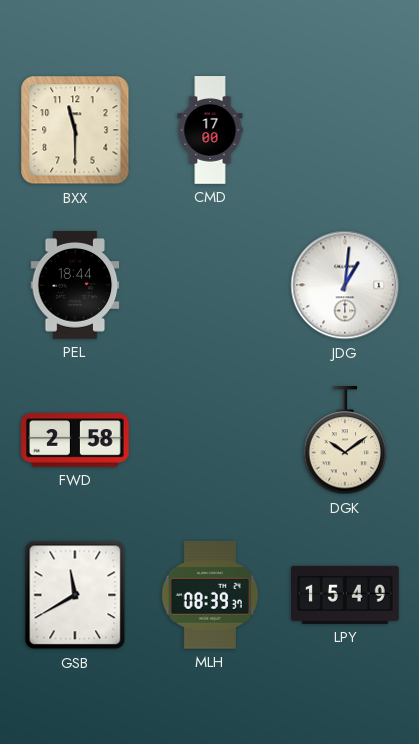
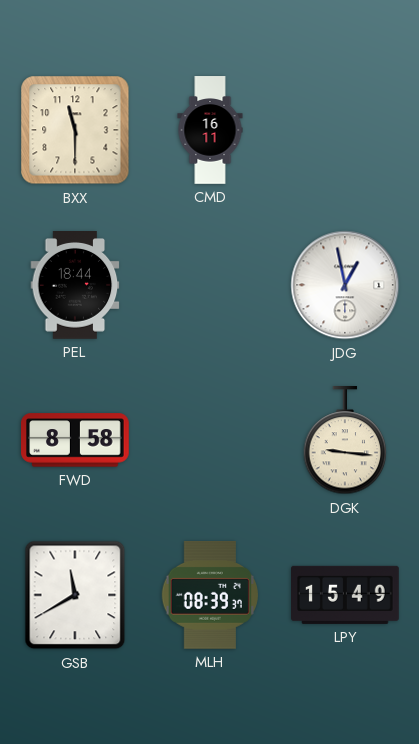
CMD: 17:00 -> 16:11 (210, 130)
JDG: 1:01 -> 12:58 (345, 285)
FWD: 2:58 -> 8:58 (76, 440)
DGK: 10:09 -> 9:16 (345, 441)
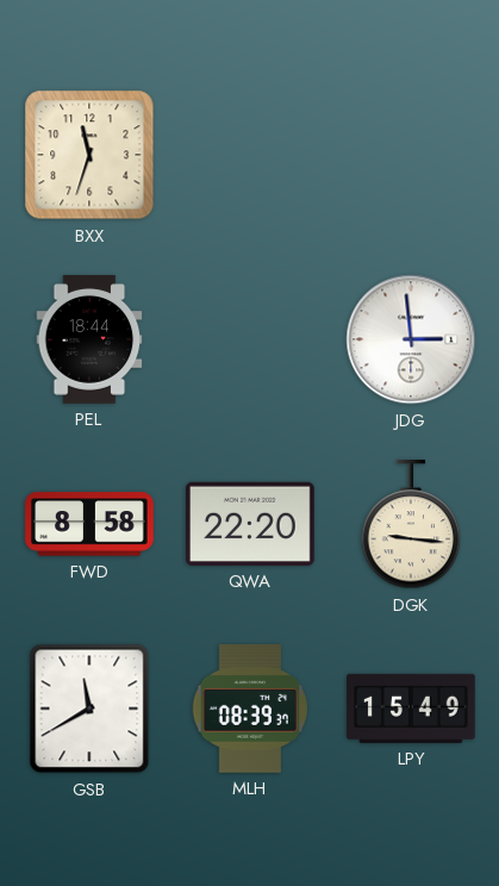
BXX: 11:30 -> 11:33 (89, 155)
CMD: 16:11 -> none (210, 130)
JDG: 12:58 -> 2:59 (411, 339)
QWA: none -> 22:20 (250, 524)
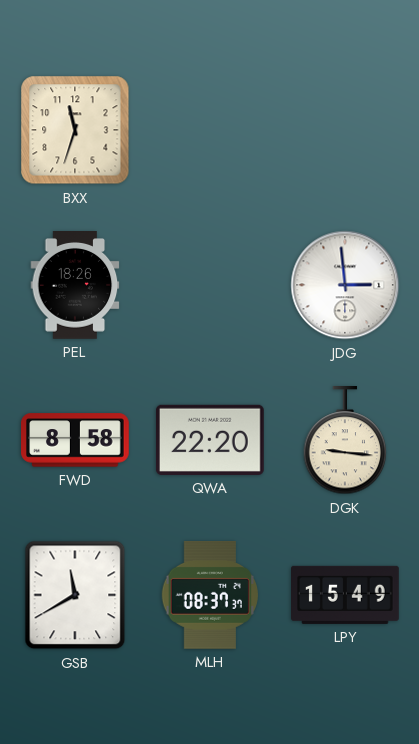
PEL: 18:44 -> 18:26 (75, 286)
MLH: 08:39 -> 08:37 (210, 595)
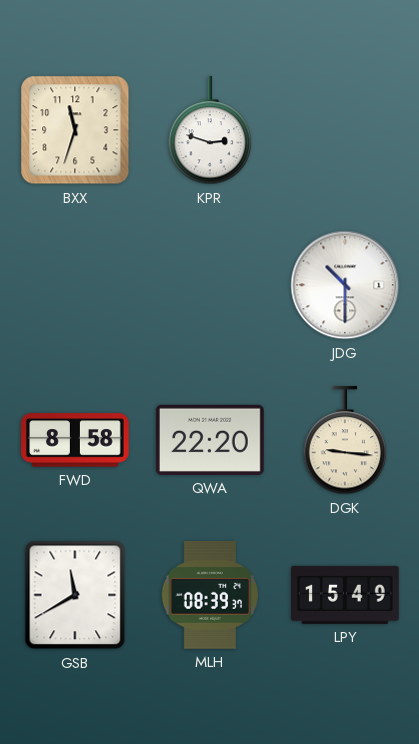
KPR: none -> 2:48 (210, 131)
PEL: 18:26 -> none (75, 286)
JDG: 2:59 -> 10:30 (345, 285)
MLH: 08:37 -> 08:39 (210, 595)
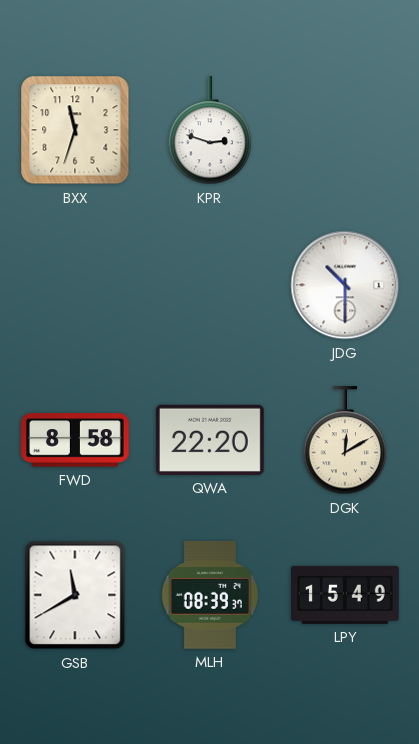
DGK: 9:16 -> 12:10 (345, 441)
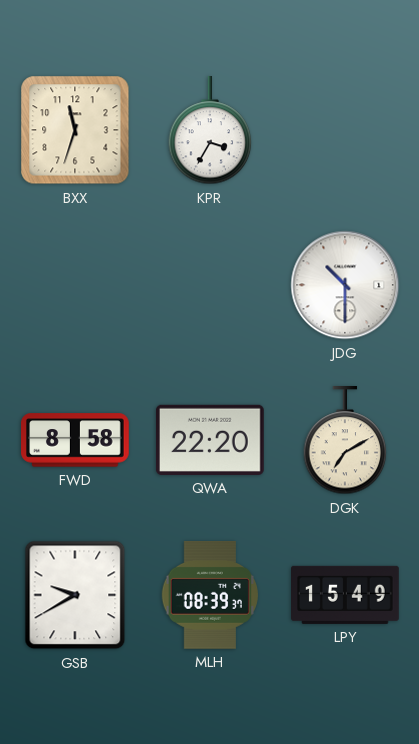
KPR: 2:48 -> 3:35 (210, 131)
DGK: 12:10 -> 7:10 (345, 441)
GSB: 11:40 -> 9:40 (75, 595)
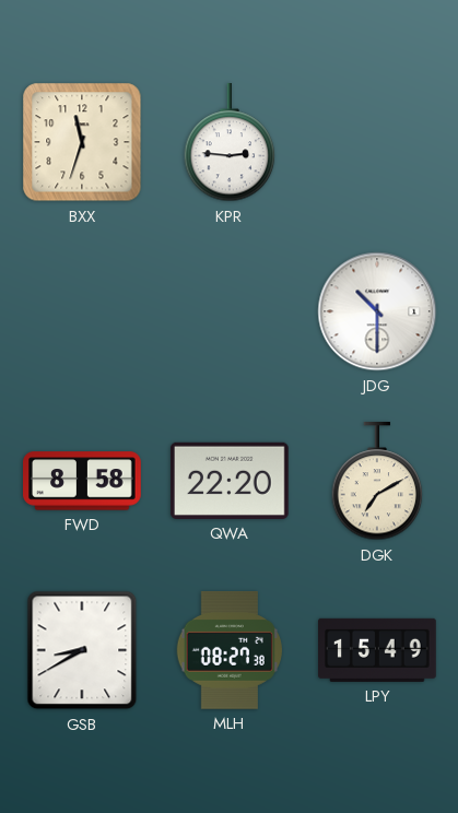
KPR: 3:35 -> 2:46 (230, 143)
GSB: 9:40 -> 8:40 (82, 650)
MLH: 08:39 -> 08:27 (230, 650)
